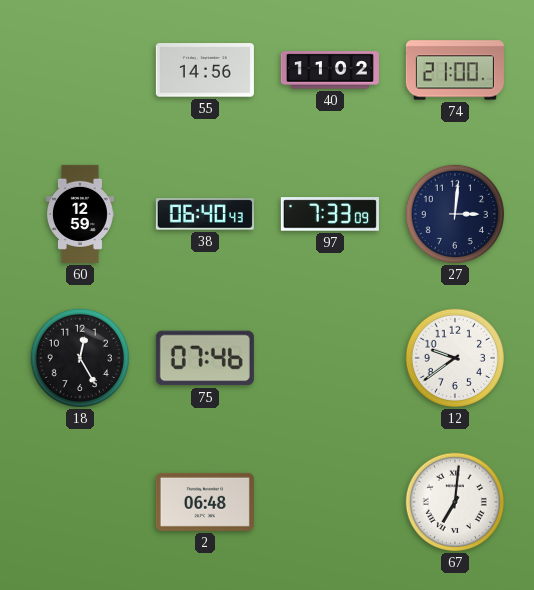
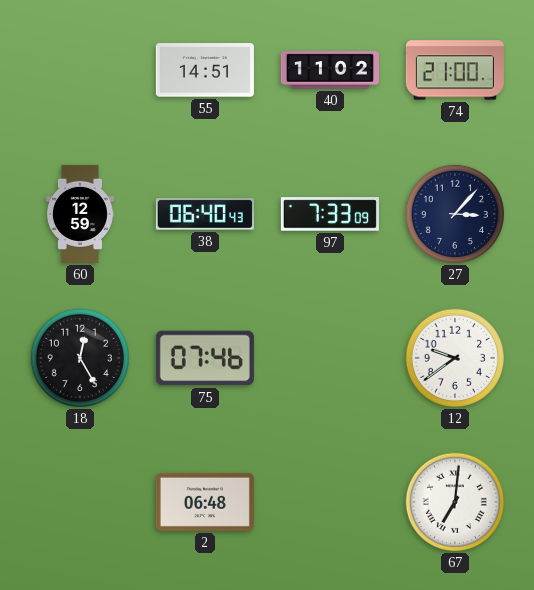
55: 14:56 -> 14:51 (205, 70)
27: 3:01 -> 3:07 (455, 214)
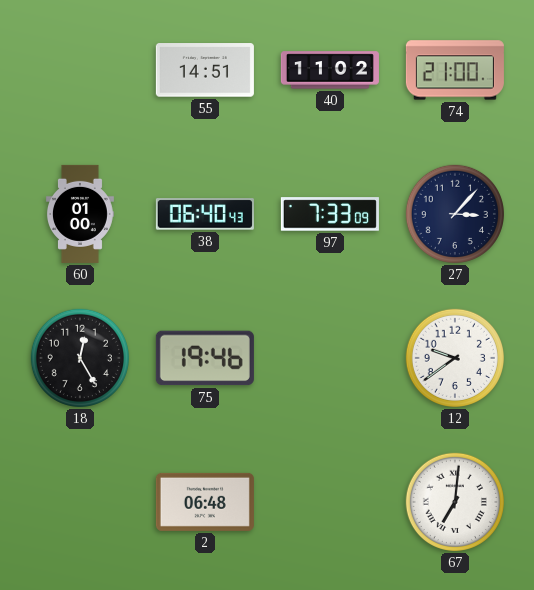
60: 12:59 -> 01:00 (80, 214)
75: 07:46 -> 19:46 (205, 358)
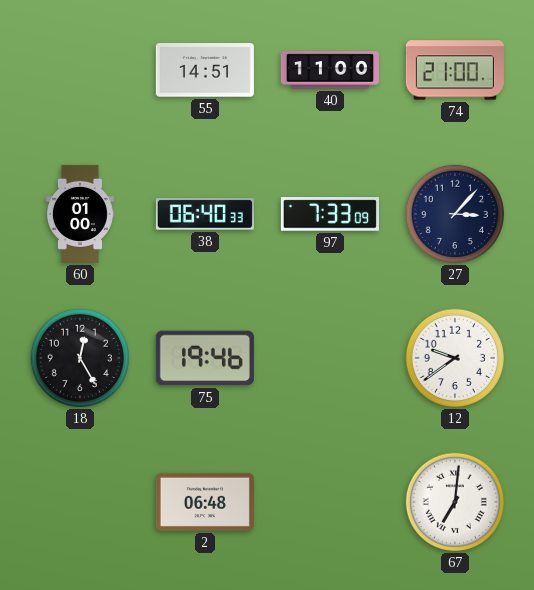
40: 11:02 -> 11:00 (330, 70)
38: 06:40:43 -> 06:40:33 (205, 214)
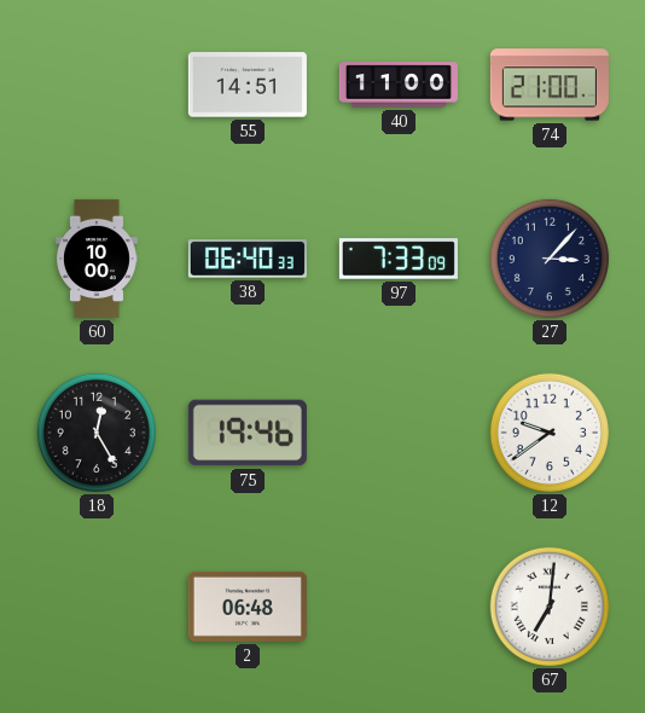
60: 01:00 -> 10:00 (97, 259)
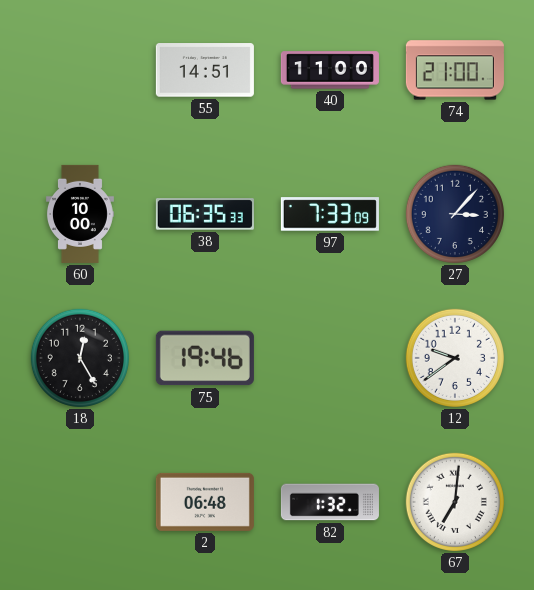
38: 06:40 -> 06:35 (205, 214)
82: none -> 1:32 (330, 502)
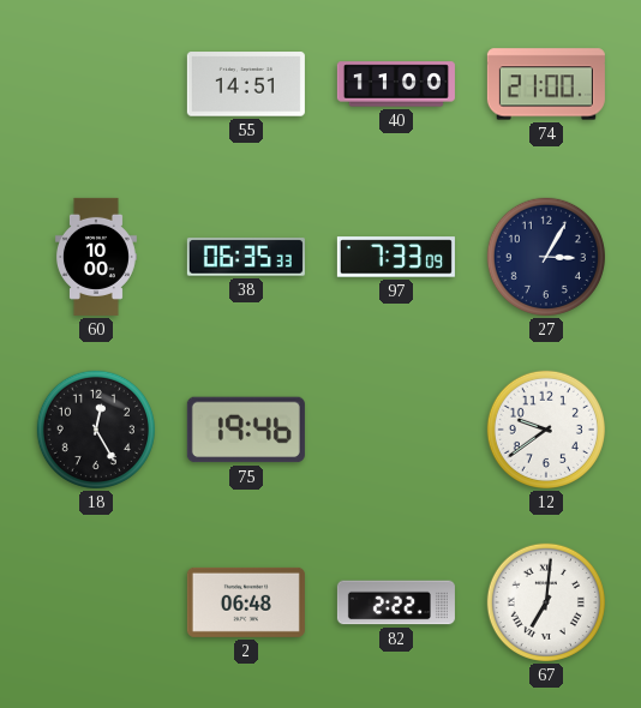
27: 3:07 -> 3:05 (546, 257)
82: 1:32 -> 2:22 (396, 602)
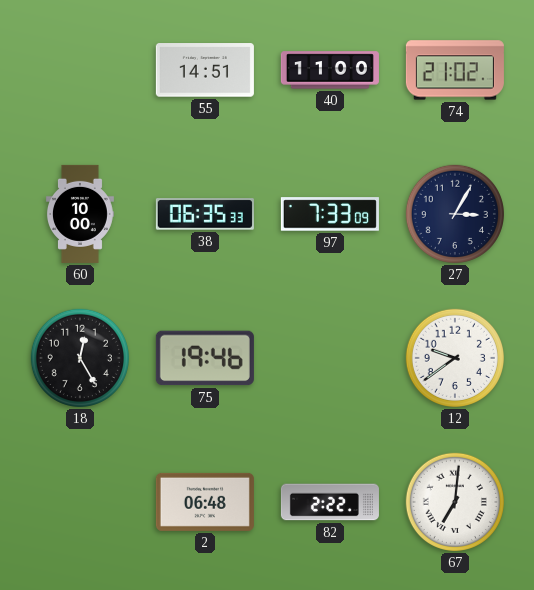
74: 21:00 -> 21:02 (455, 70)
